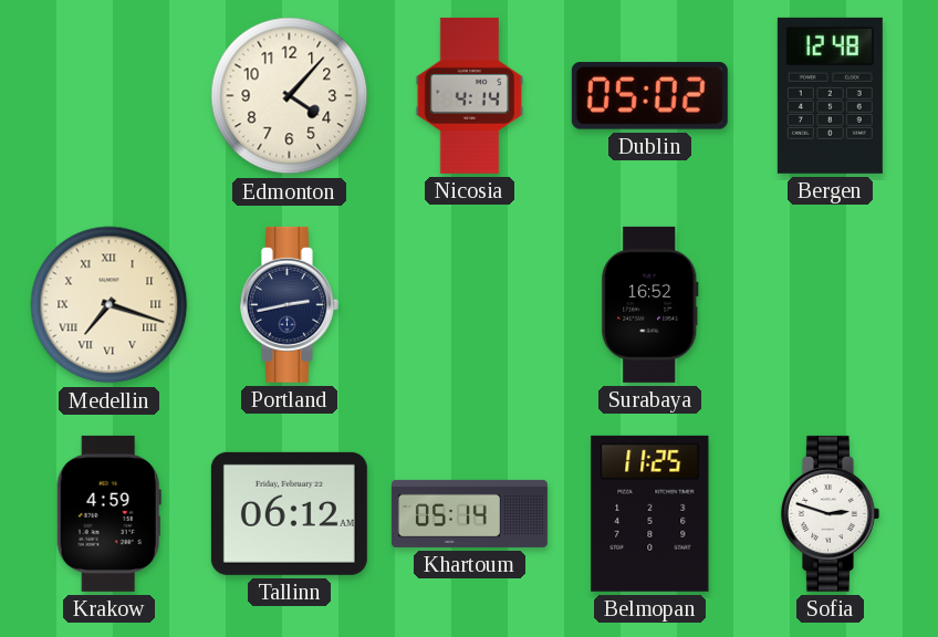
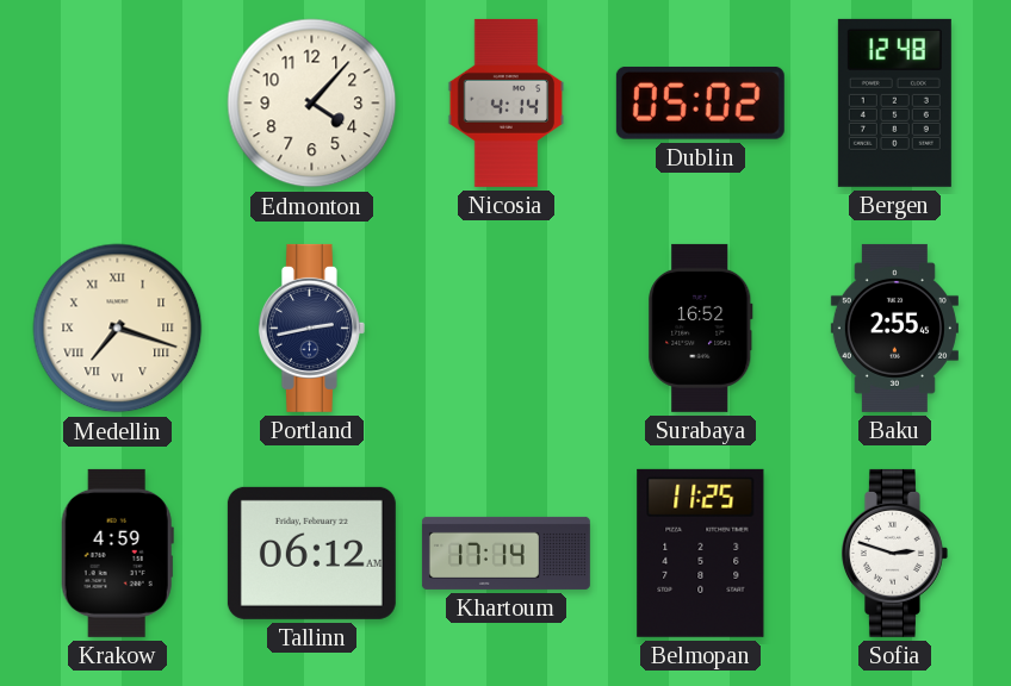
Baku: none -> 2:55 (894, 328)
Khartoum: 05:14 -> 17:14 (505, 553)
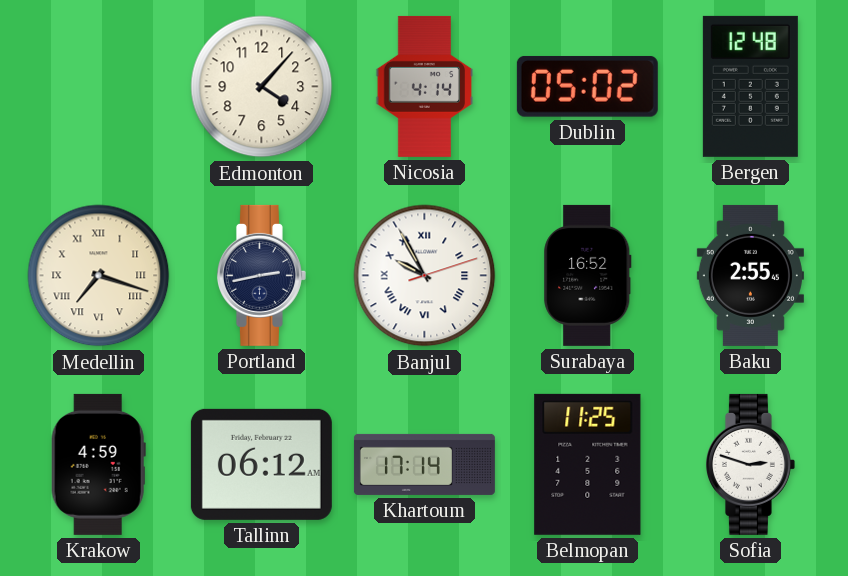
Banjul: none -> 9:55 (425, 276)
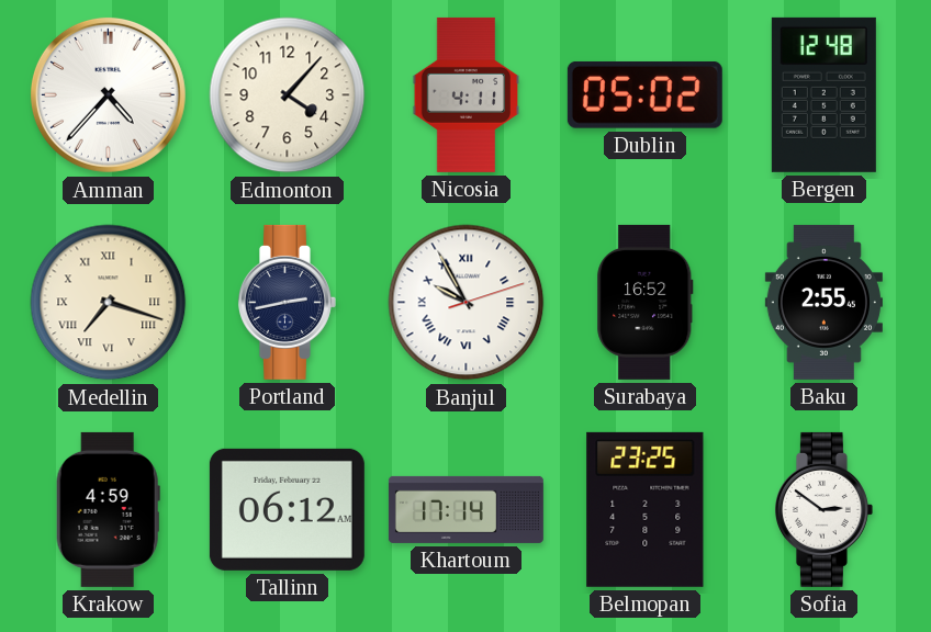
Amman: none -> 4:37 (108, 94)
Nicosia: 4:14 -> 4:11 (467, 94)
Belmopan: 11:25 -> 23:25 (646, 509)
Sofia: 2:48 -> 2:51 (823, 509)
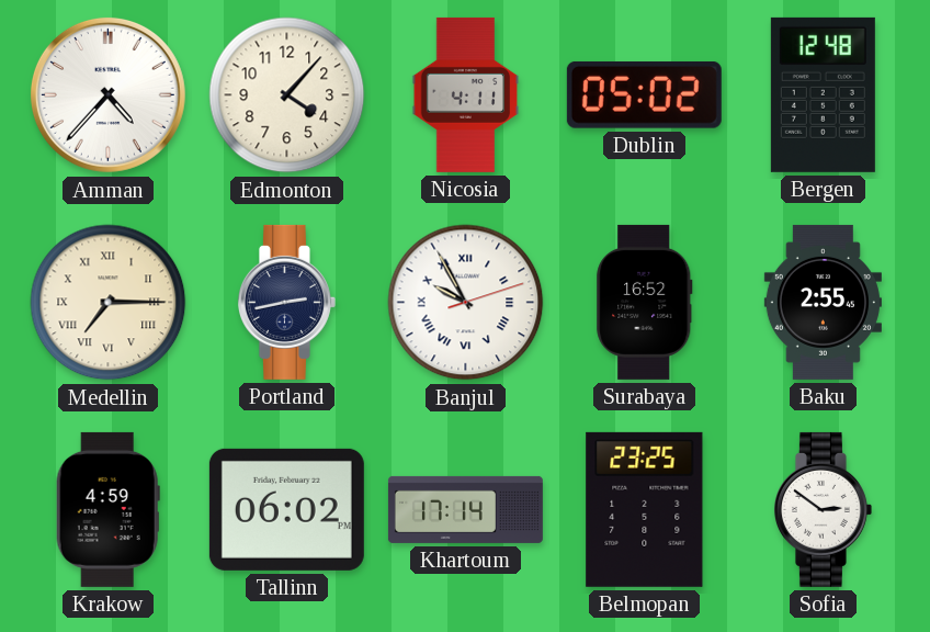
Medellin: 7:18 -> 7:15 (109, 303)
Tallinn: 06:12 -> 06:02 (286, 509)
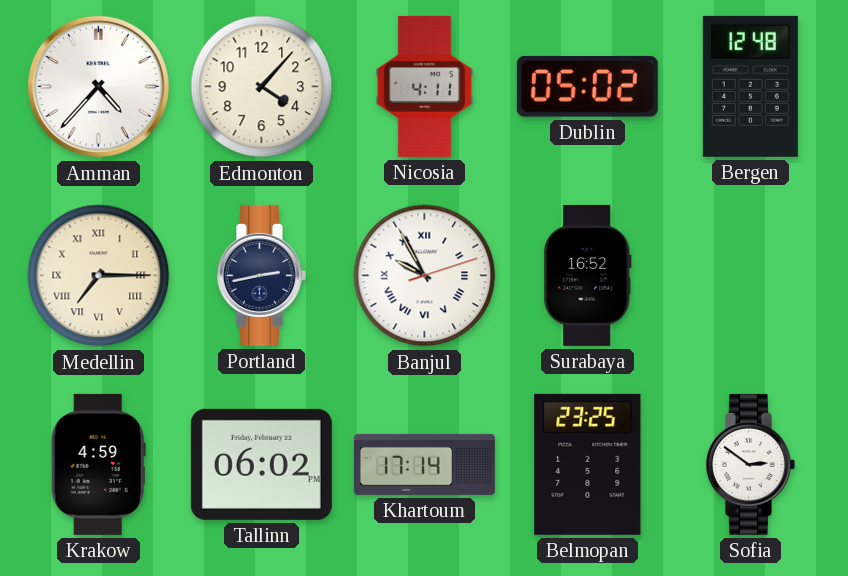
Baku: 2:55 -> none (823, 302)
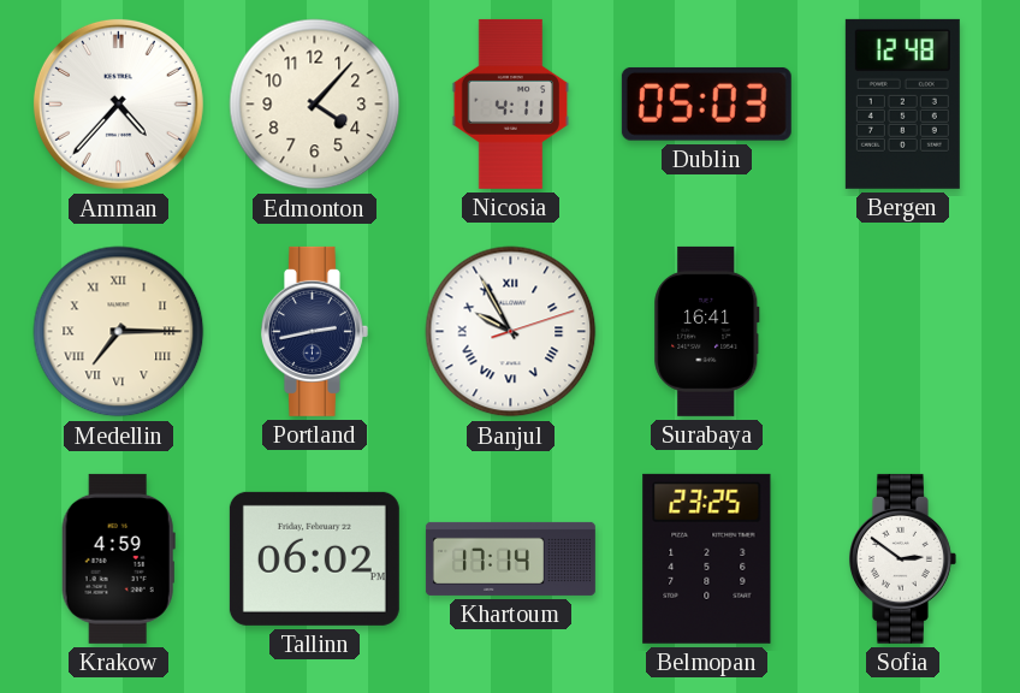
Dublin: 05:02 -> 05:03 (706, 103)
Surabaya: 16:52 -> 16:41 (707, 331)
